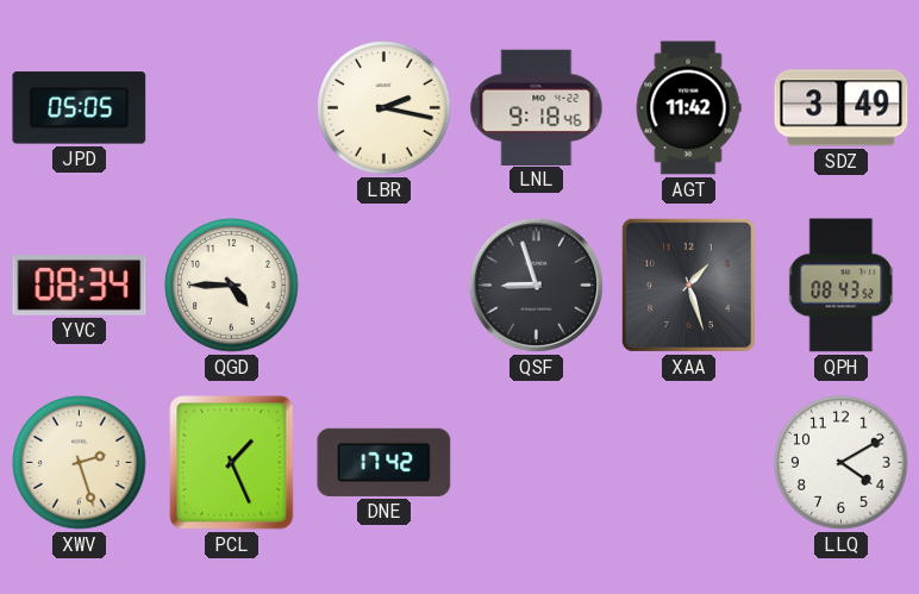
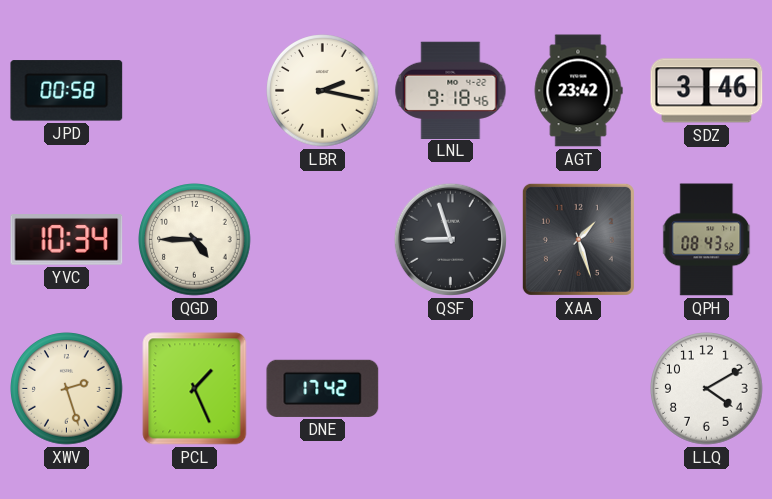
JPD: 05:05 -> 00:58 (67, 91)
AGT: 11:42 -> 23:42 (578, 91)
SDZ: 3:49 -> 3:46 (707, 91)
YVC: 08:34 -> 10:34 (67, 240)
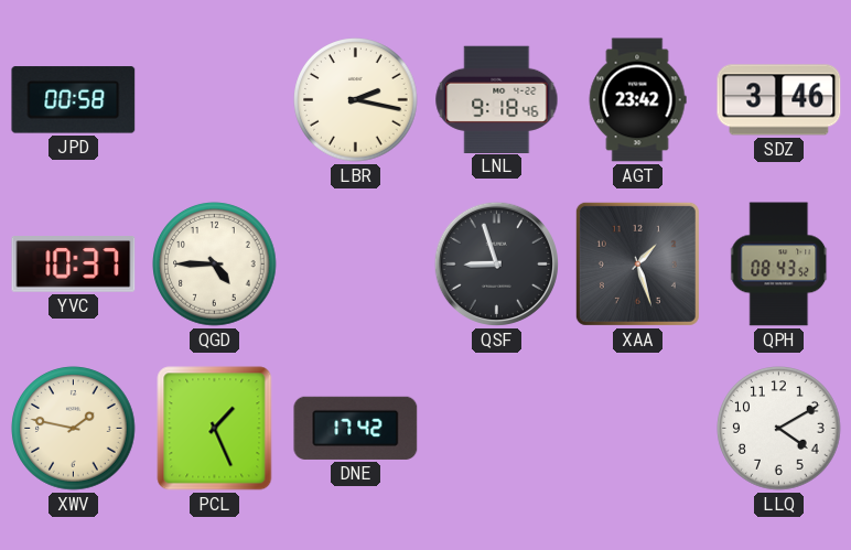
YVC: 10:34 -> 10:37 (74, 265)
XWV: 2:27 -> 1:47 (74, 429)
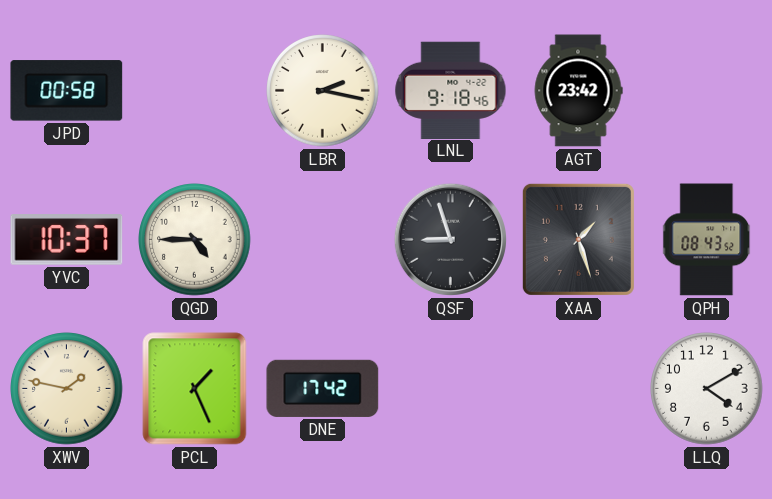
SDZ: 3:46 -> none (779, 100)
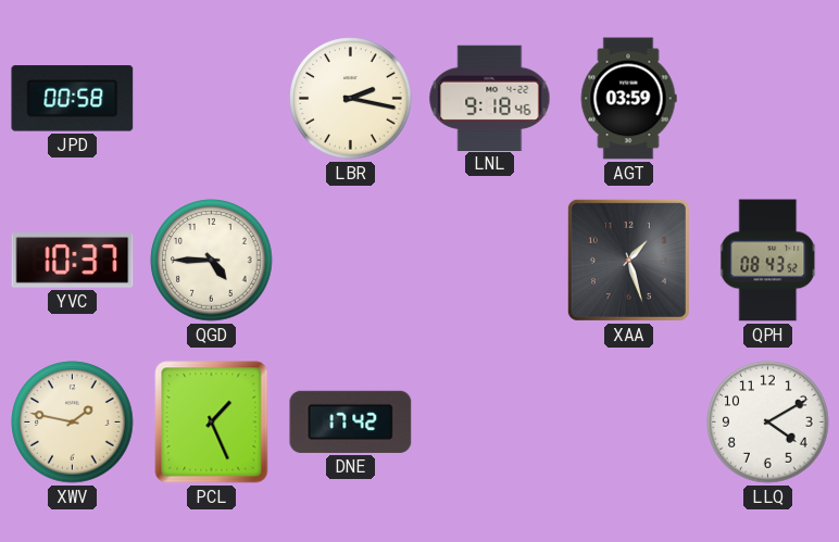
AGT: 23:42 -> 03:59 (628, 99)
QSF: 8:57 -> none (450, 239)
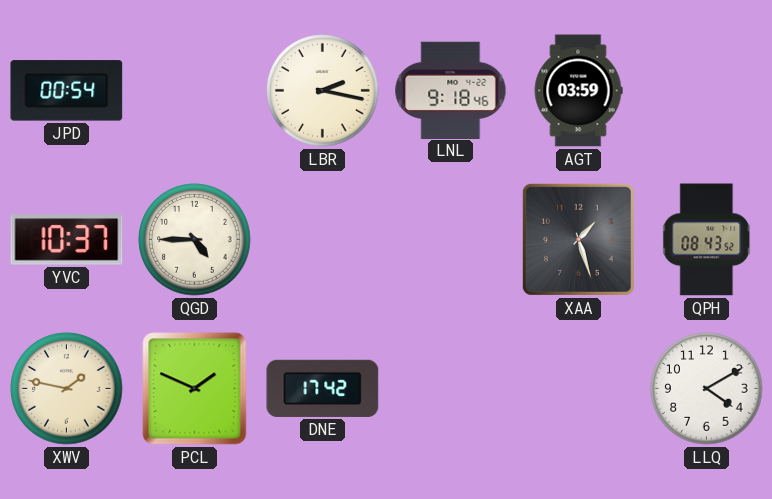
JPD: 00:58 -> 00:54 (67, 91)
PCL: 1:26 -> 1:49 (195, 389)
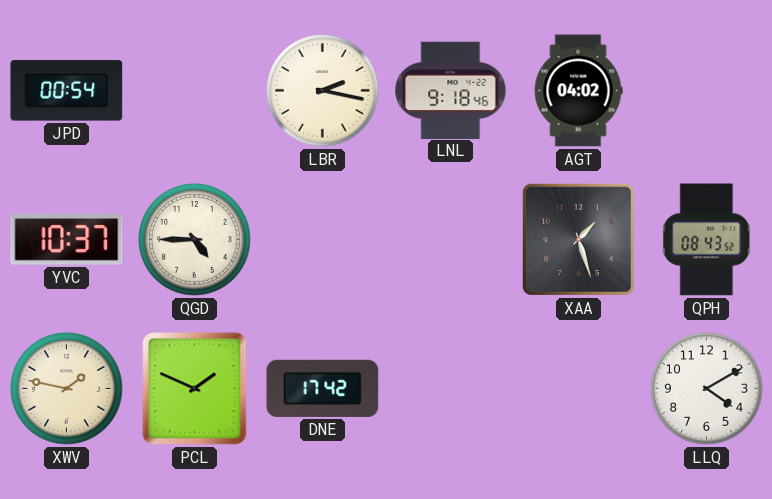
AGT: 03:59 -> 04:02 (578, 91)
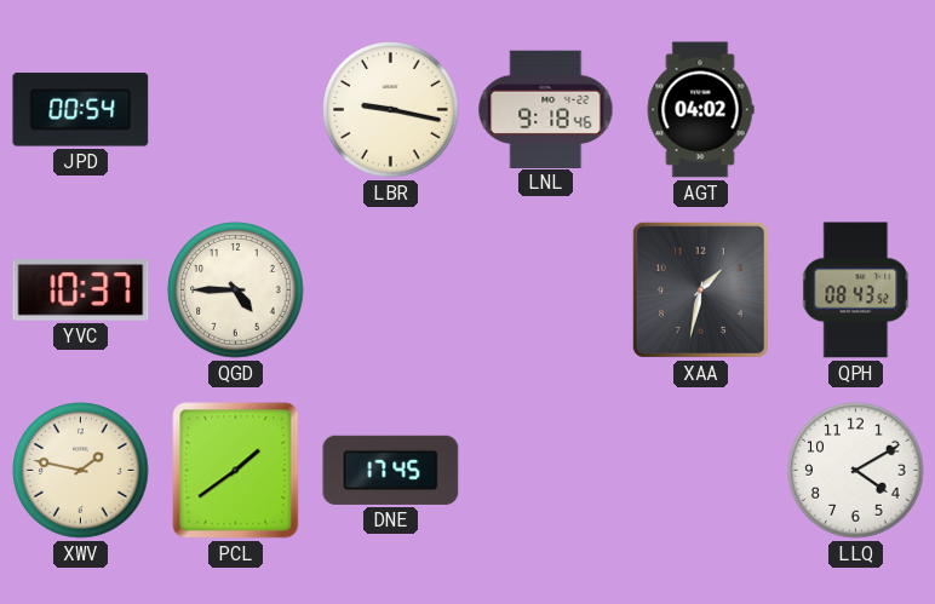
LBR: 2:17 -> 9:17 (391, 110)
XAA: 1:27 -> 1:32 (700, 289)
PCL: 1:49 -> 1:39 (236, 471)
DNE: 17:42 -> 17:45 (391, 470)
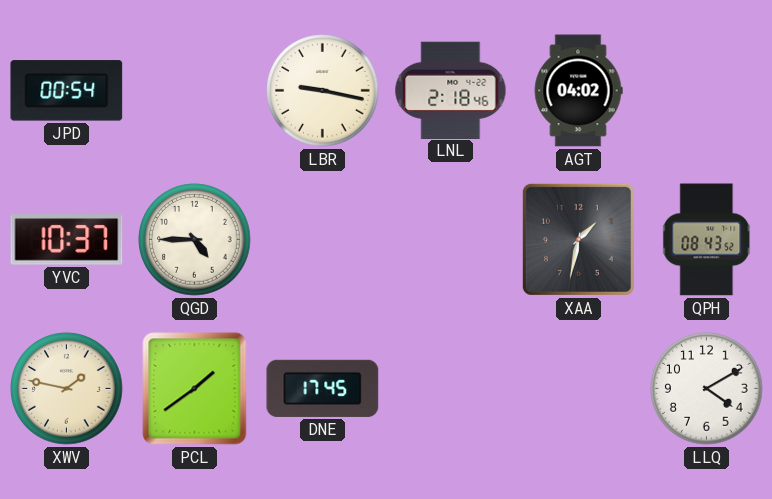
LNL: 9:18 -> 2:18 (451, 90)
